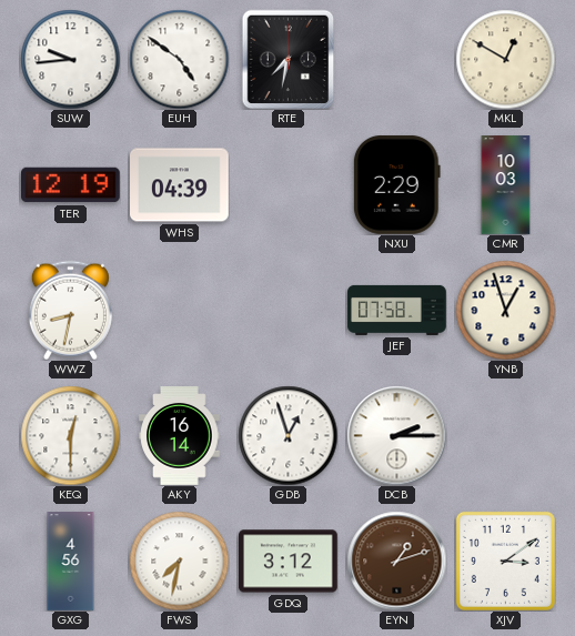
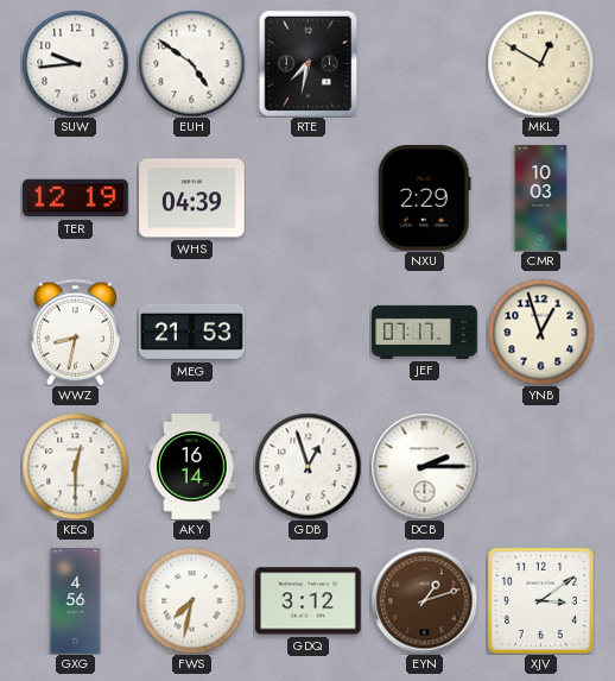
MEG: none -> 21:53 (192, 332)
JEF: 07:58 -> 07:17 (425, 332)
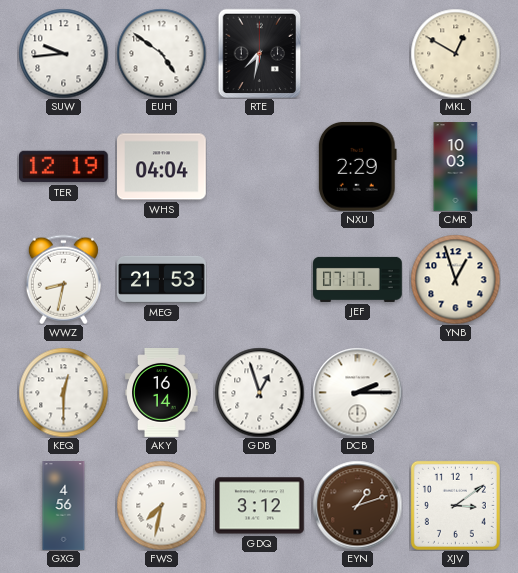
WHS: 04:39 -> 04:04 (162, 167)
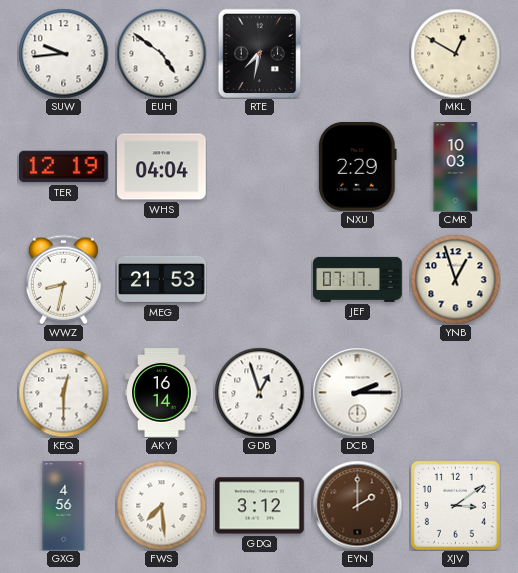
FWS: 7:32 -> 7:29 (161, 505)
EYN: 1:12 -> 2:00 (357, 505)
